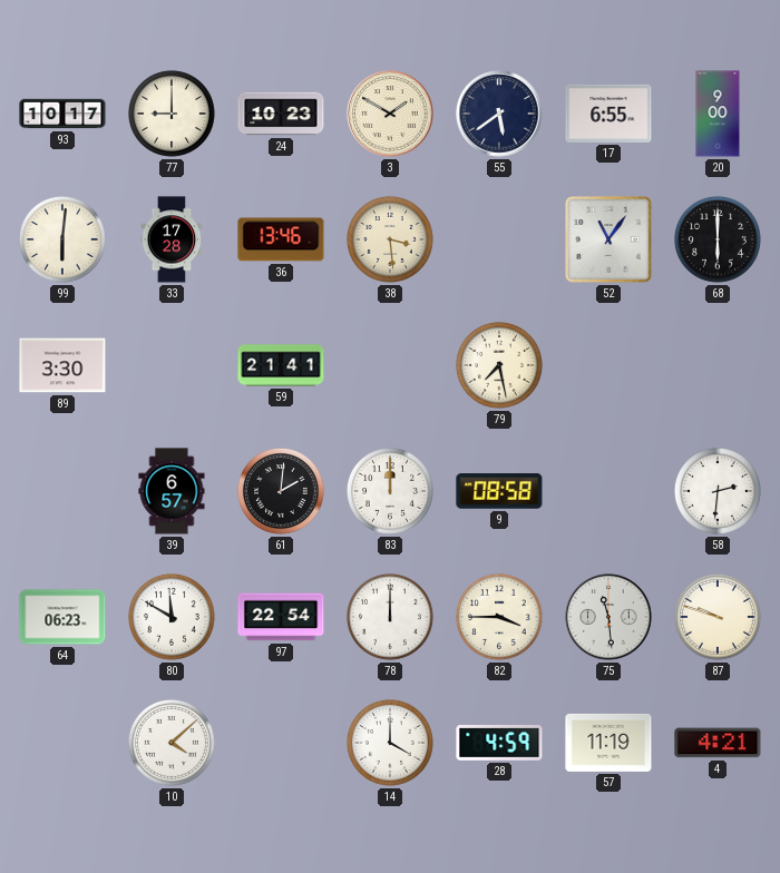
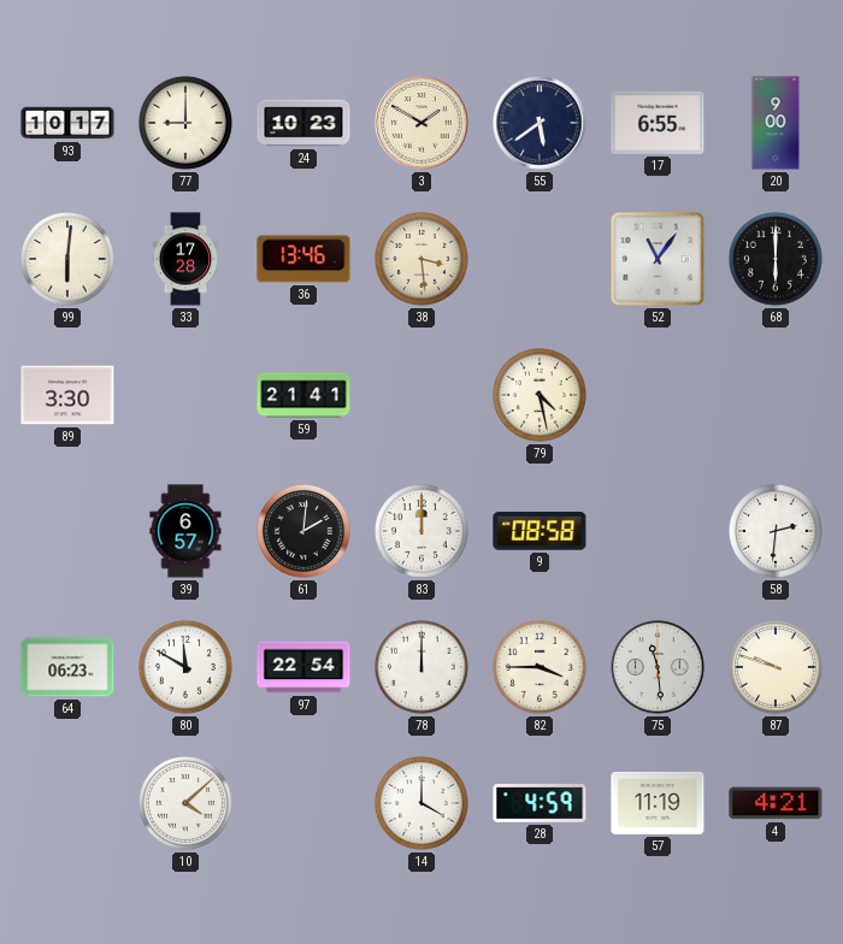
79: 7:28 -> 4:28 (540, 395)
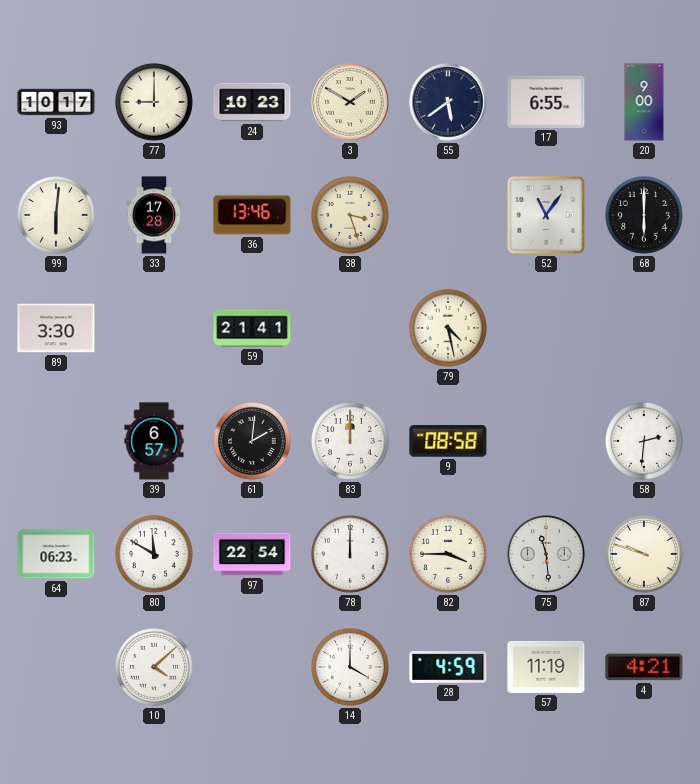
38: 3:29 -> 3:27 (350, 215)
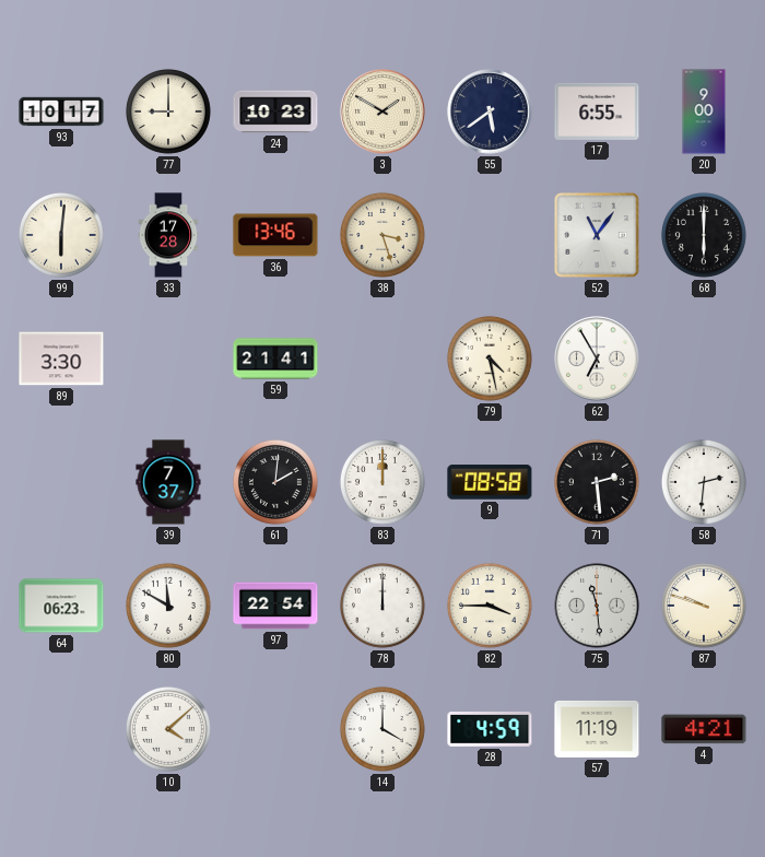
62: none -> 6:55 (597, 359)
39: 6:57 -> 7:37 (168, 482)
71: none -> 2:29 (597, 482)
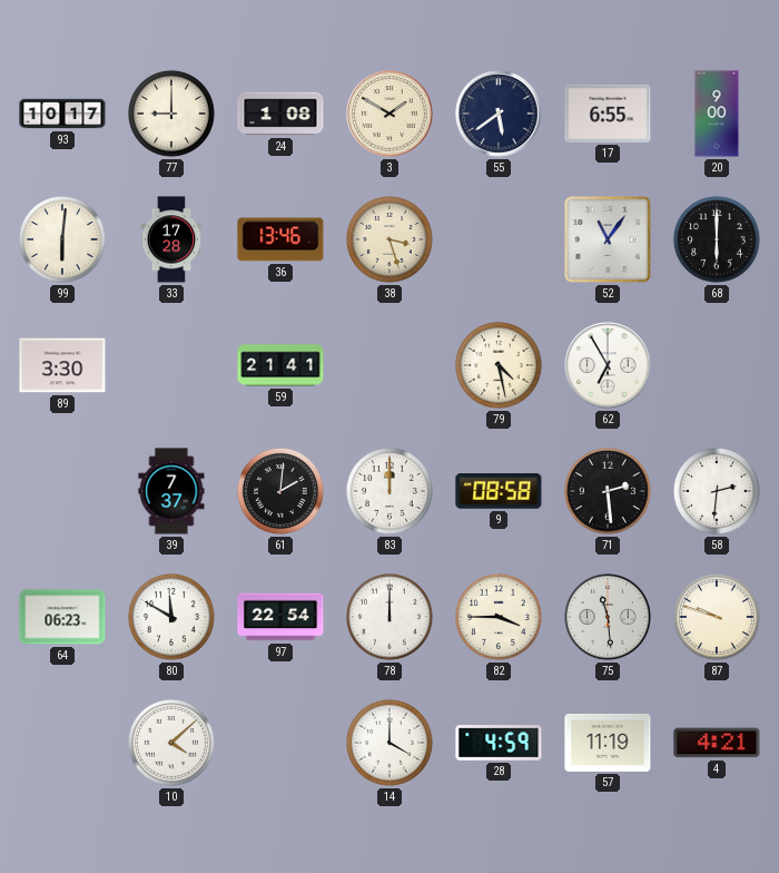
24: 10:23 -> 1:08 (280, 114)
